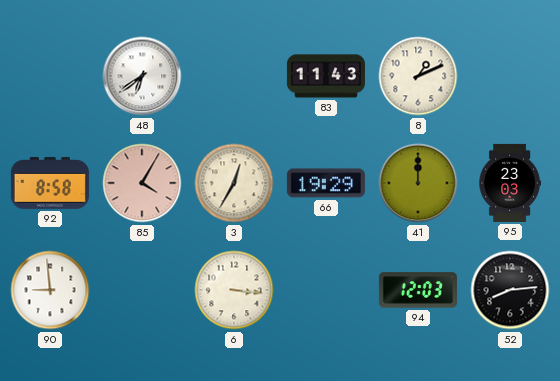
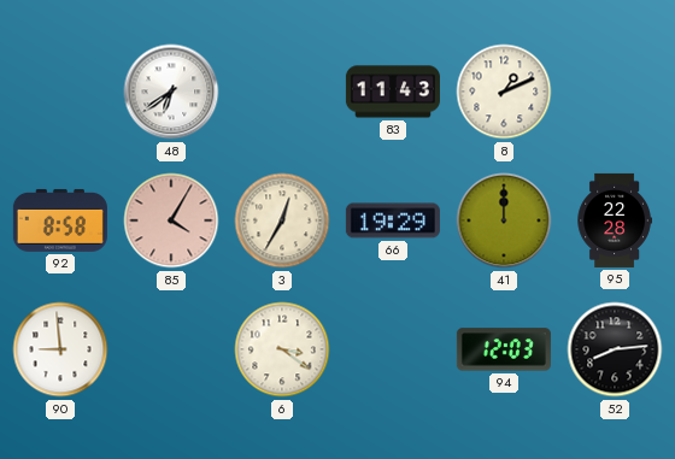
95: 23:03 -> 22:28 (615, 220)
6: 3:16 -> 3:21 (282, 349)
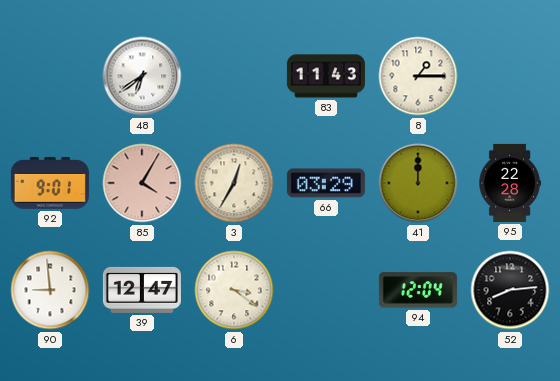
8: 1:11 -> 1:15 (418, 76)
92: 8:58 -> 9:01 (50, 183)
66: 19:29 -> 03:29 (326, 183)
39: none -> 12:47 (142, 290)
94: 12:03 -> 12:04 (418, 290)
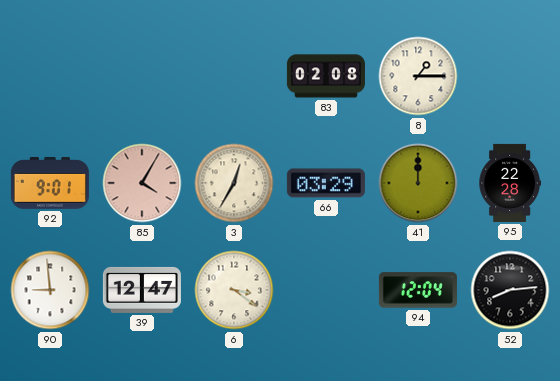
48: 6:39 -> none (142, 76)
83: 11:43 -> 02:08 (326, 76)
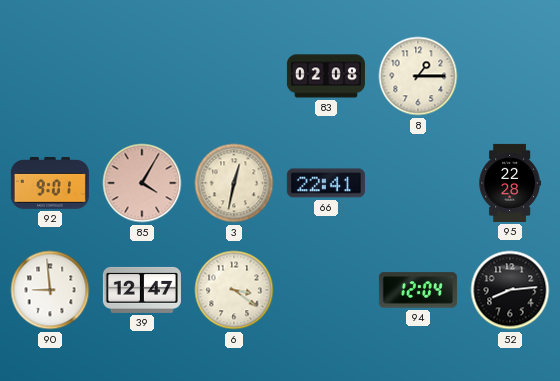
3: 12:35 -> 12:32 (234, 183)
66: 03:29 -> 22:41 (326, 183)
41: 12:00 -> none (418, 183)
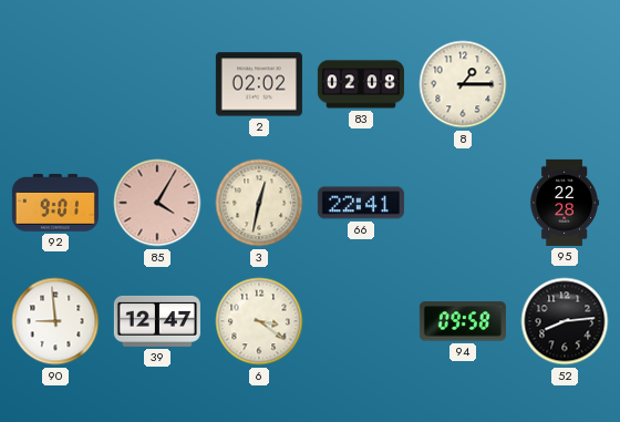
2: none -> 02:02 (259, 84)
94: 12:04 -> 09:58 (463, 321)
